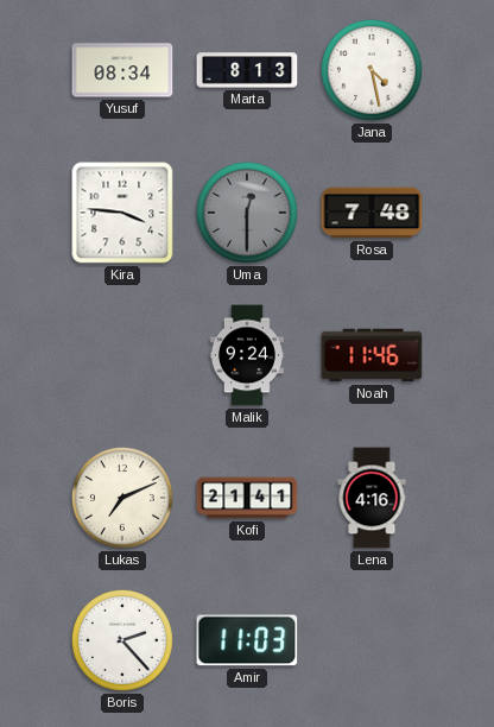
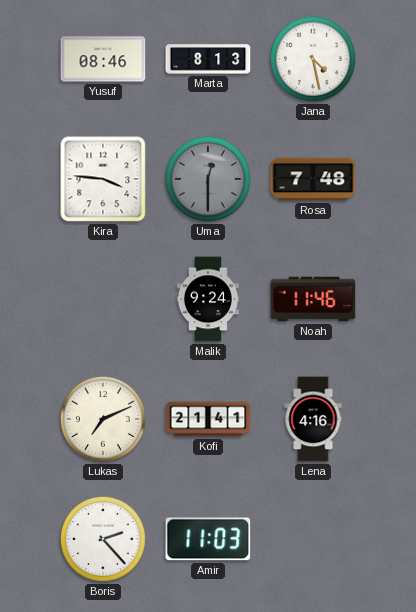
Yusuf: 08:34 -> 08:46 (103, 59)
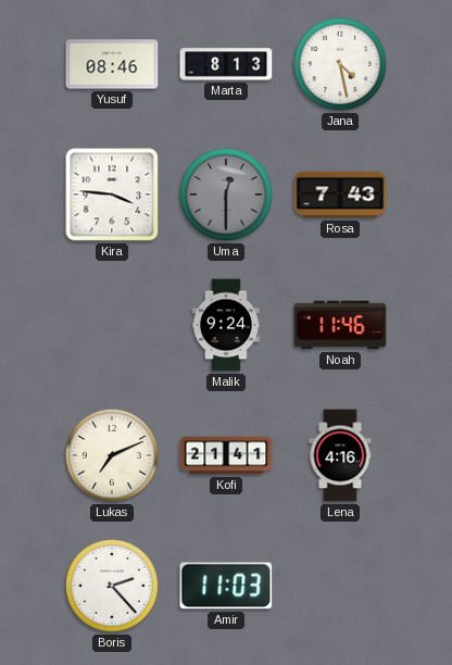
Rosa: 7:48 -> 7:43 (340, 195)
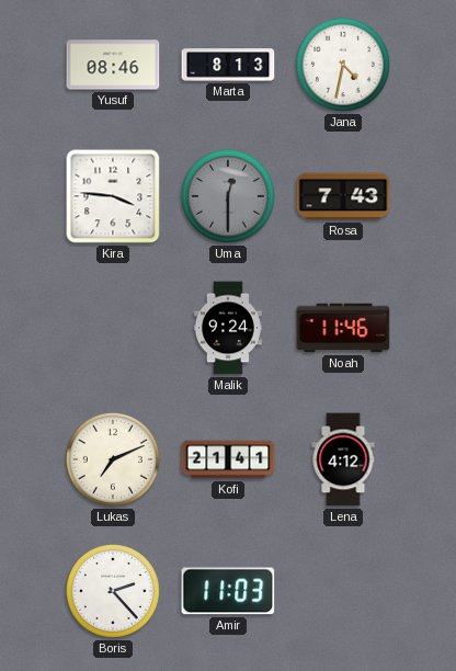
Jana: 4:28 -> 4:32 (343, 65)
Lena: 4:16 -> 4:12 (343, 459)
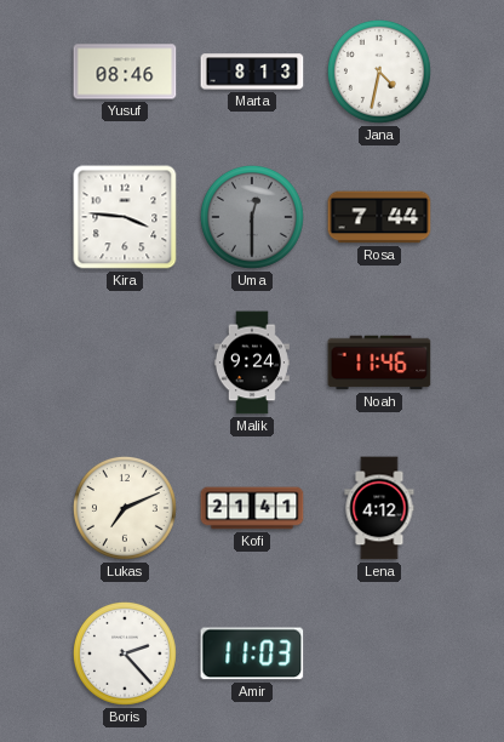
Rosa: 7:43 -> 7:44 (379, 217)
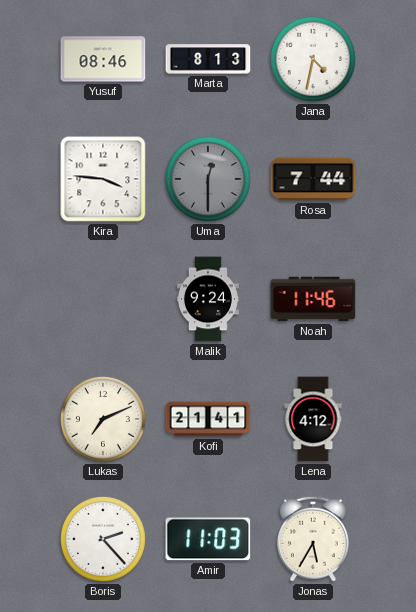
Jonas: none -> 5:35 (313, 539)
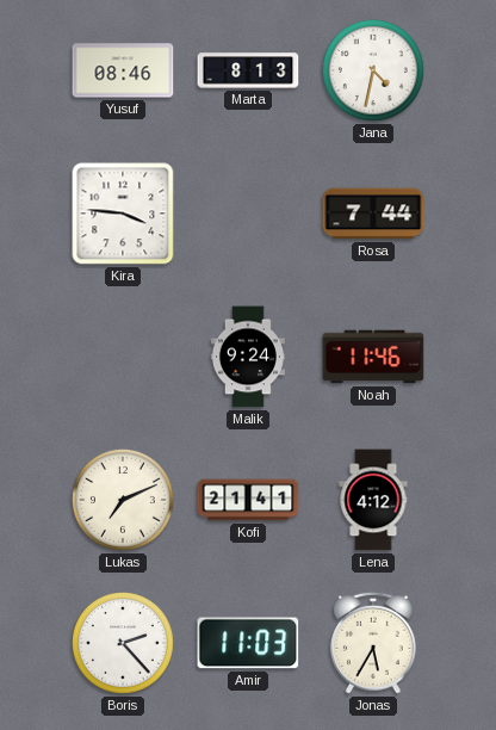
Uma: 12:30 -> none (208, 179)
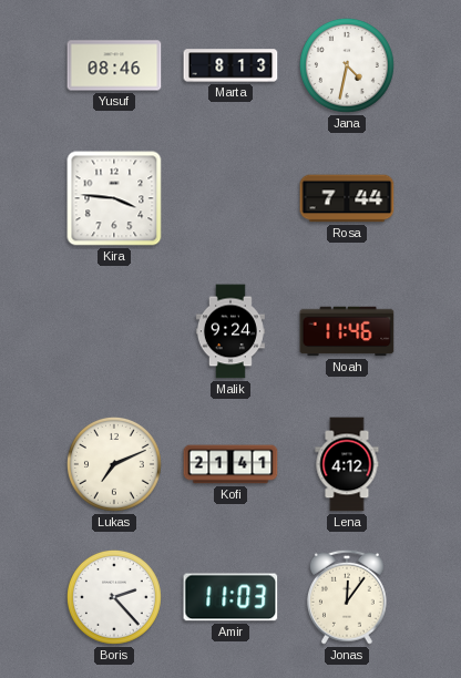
Jonas: 5:35 -> 12:06 (347, 597)
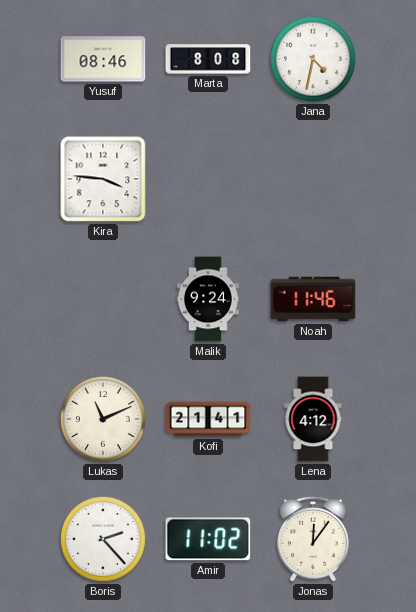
Marta: 8:13 -> 8:08 (208, 59)
Rosa: 7:44 -> none (347, 198)
Lukas: 7:11 -> 11:11 (103, 419)
Amir: 11:03 -> 11:02 (208, 539)
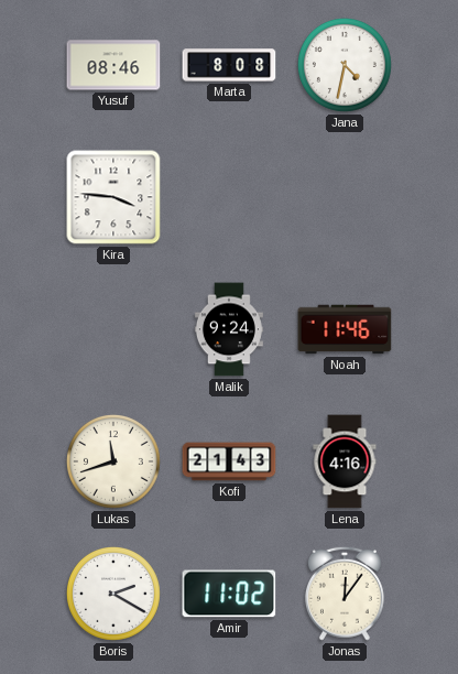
Lukas: 11:11 -> 11:42 (113, 461)
Kofi: 21:41 -> 21:43 (229, 461)
Lena: 4:12 -> 4:16 (345, 461)
Boris: 2:23 -> 2:20 (113, 594)
